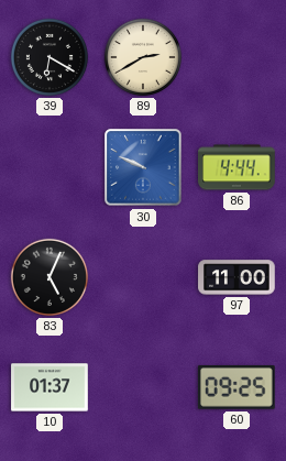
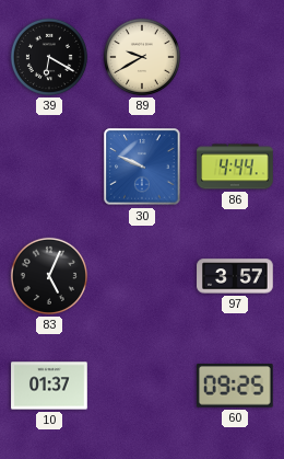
89: 2:40 -> 9:40 (142, 57)
97: 11:00 -> 3:57 (235, 276)
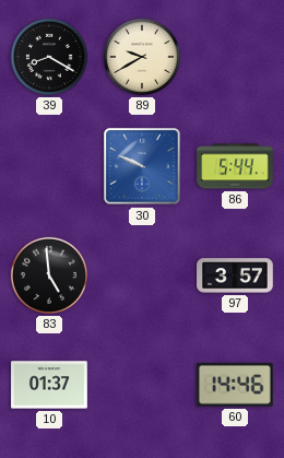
39: 6:20 -> 8:20 (49, 57)
86: 4:44 -> 5:44 (235, 166)
83: 5:04 -> 4:59 (49, 275)
60: 09:25 -> 14:46 (235, 386)
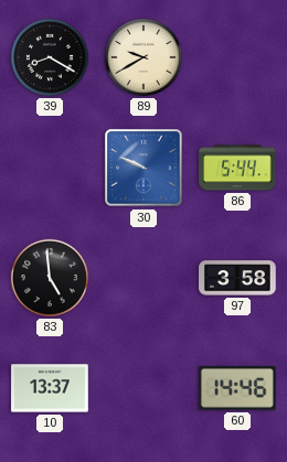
97: 3:57 -> 3:58 (237, 278)
10: 01:37 -> 13:37 (50, 388)
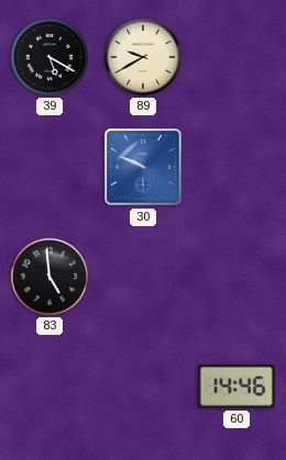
39: 8:20 -> 5:20 (50, 57)
86: 5:44 -> none (237, 168)
97: 3:58 -> none (237, 278)
10: 13:37 -> none (50, 388)
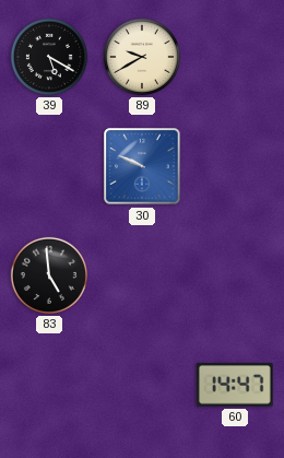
60: 14:46 -> 14:47 (235, 386)
